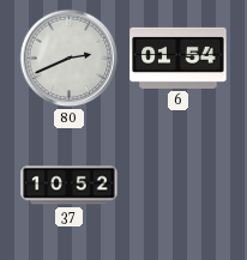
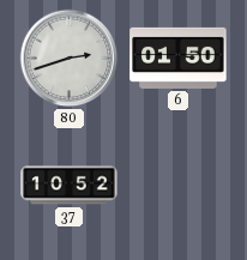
80: 2:41 -> 2:42 (70, 59)
6: 01:54 -> 01:50 (179, 58)
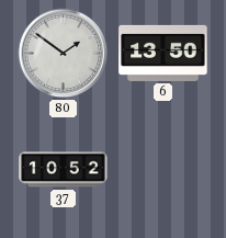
80: 2:42 -> 1:51 (64, 54)
6: 01:50 -> 13:50 (163, 53)
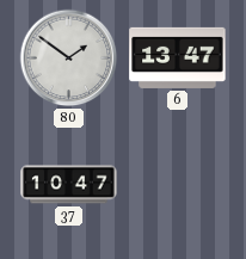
6: 13:50 -> 13:47 (178, 57)
37: 10:52 -> 10:47 (69, 185)
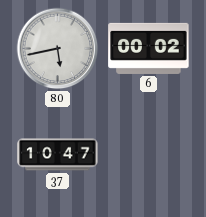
80: 1:51 -> 5:43 (58, 49)
6: 13:47 -> 00:02 (149, 48)
